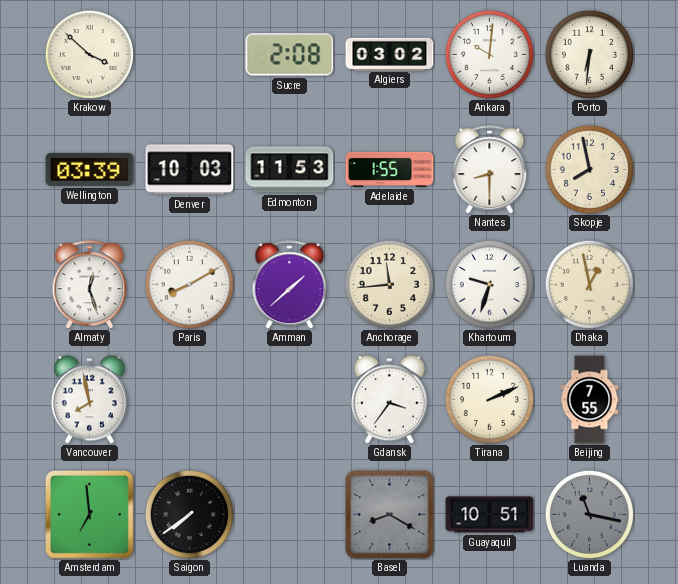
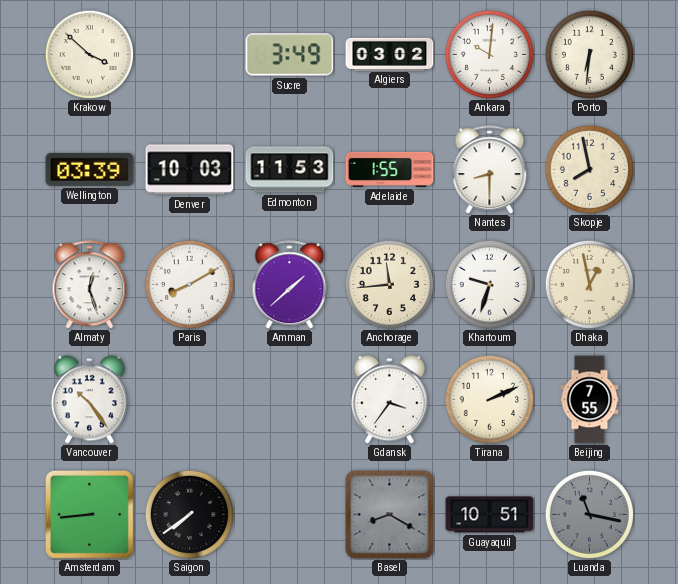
Sucre: 2:08 -> 3:49 (290, 55)
Vancouver: 7:58 -> 10:24 (89, 400)
Amsterdam: 6:59 -> 8:44 (89, 514)
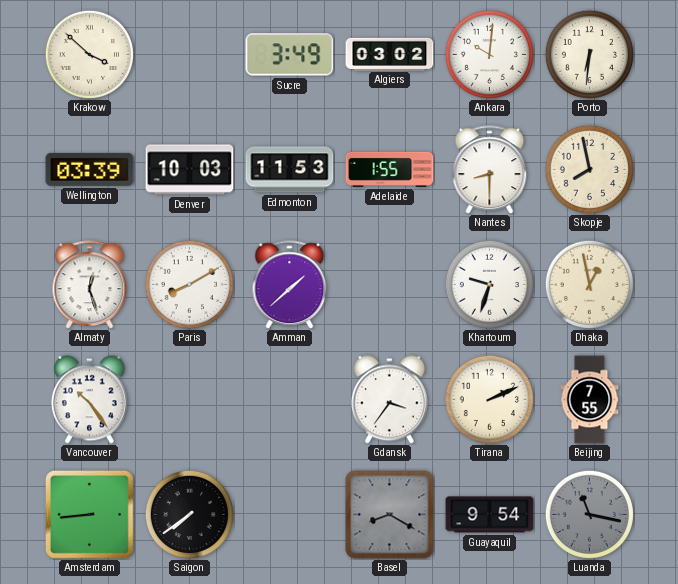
Anchorage: 11:44 -> none (389, 284)
Guayaquil: 10:51 -> 9:54 (490, 515)
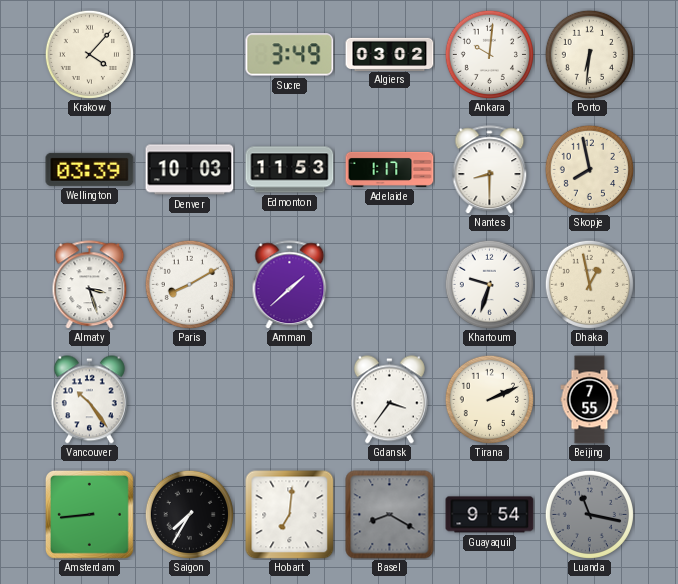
Krakow: 3:52 -> 4:07 (89, 54)
Adelaide: 1:55 -> 1:17 (390, 169)
Almaty: 12:27 -> 3:27 (90, 285)
Saigon: 7:39 -> 7:35 (189, 514)
Hobart: none -> 7:01 (290, 515)
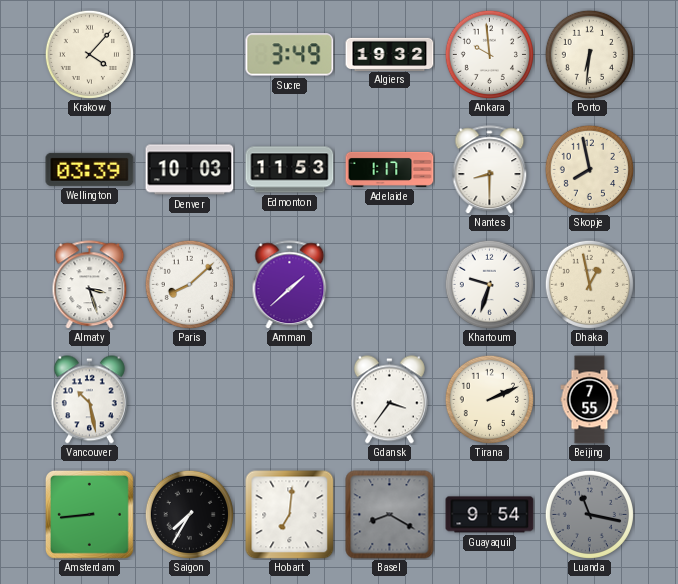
Algiers: 03:02 -> 19:32 (390, 54)
Ankara: 10:01 -> 9:59 (489, 54)
Paris: 8:10 -> 8:08 (189, 284)
Vancouver: 10:24 -> 10:28 (89, 400)
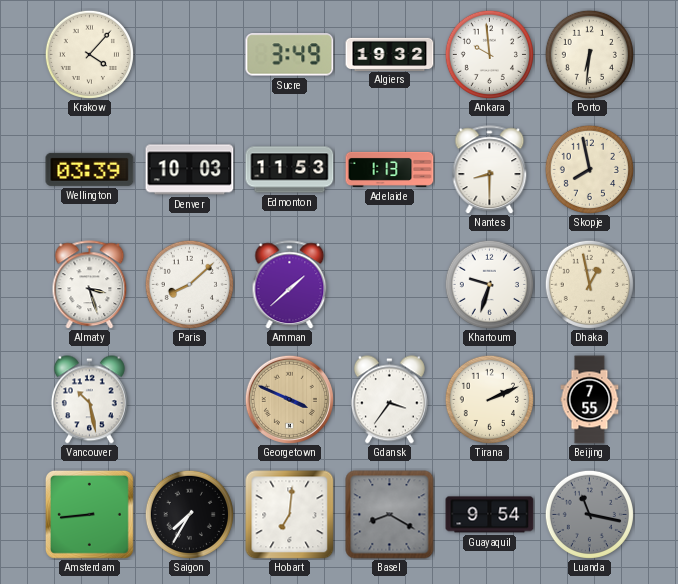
Adelaide: 1:17 -> 1:13 (390, 169)
Georgetown: none -> 3:49 (289, 399)
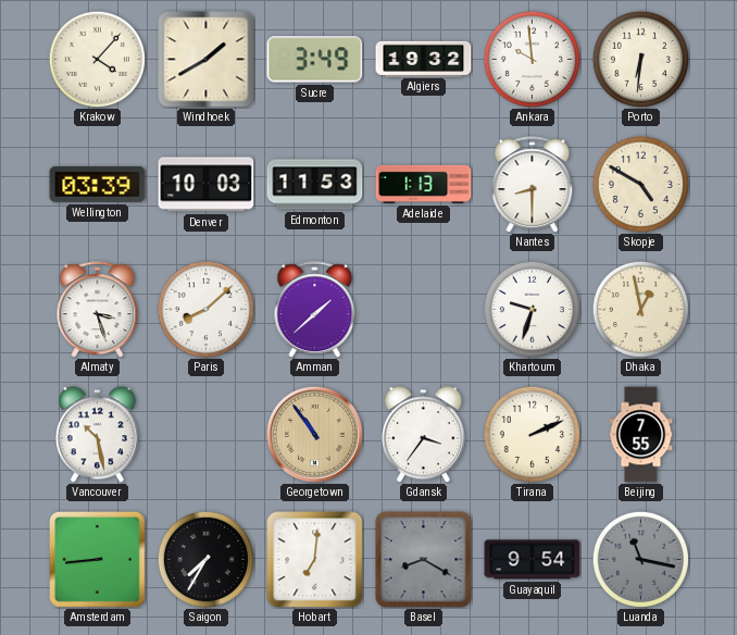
Windhoek: none -> 1:40 (207, 60)
Skopje: 7:58 -> 4:50 (640, 184)
Georgetown: 3:49 -> 10:54 (314, 434)
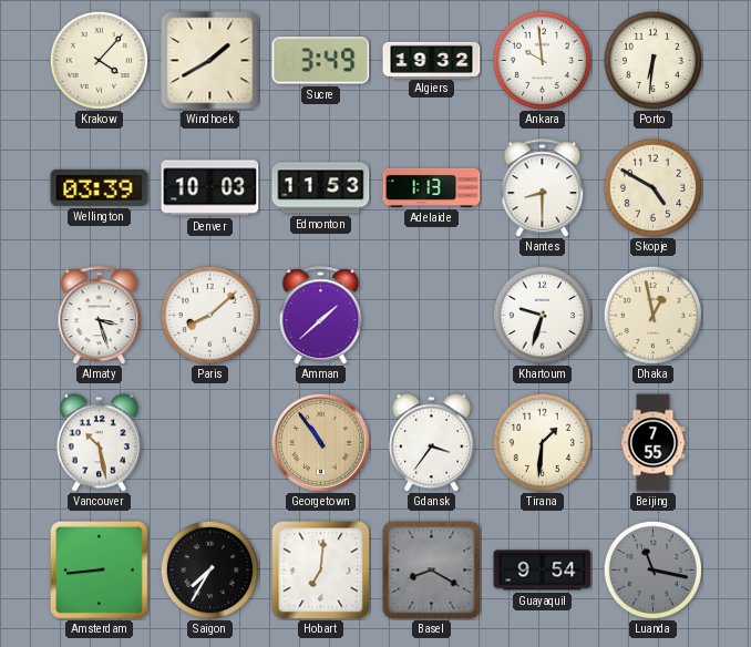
Tirana: 2:11 -> 1:31 (542, 442)
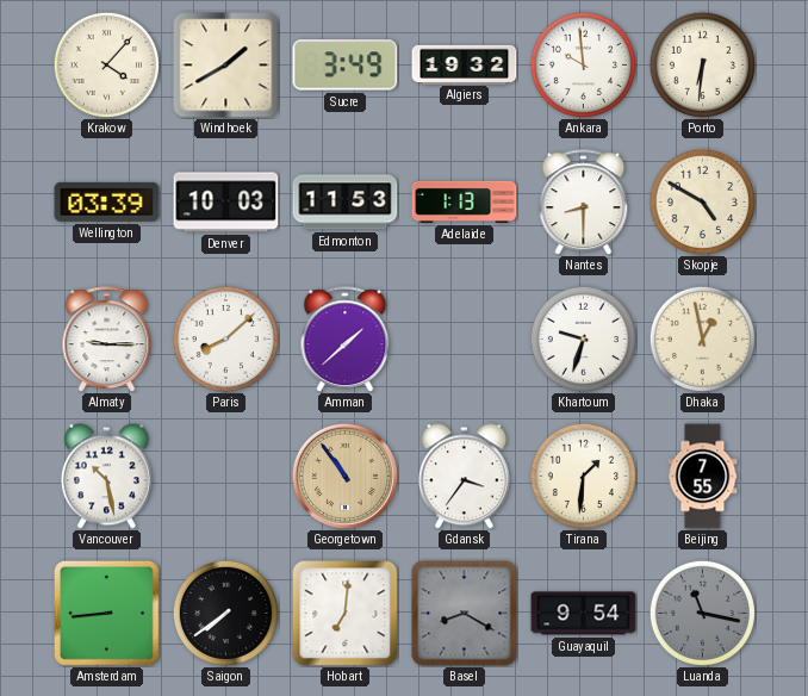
Almaty: 3:27 -> 9:15 (107, 340)
Saigon: 7:35 -> 7:39 (225, 613)
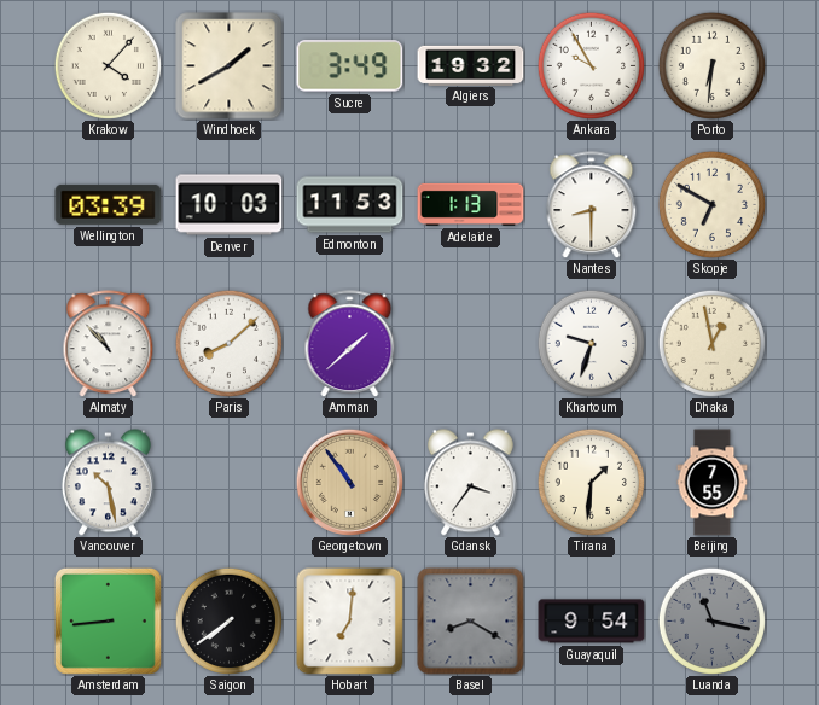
Ankara: 9:59 -> 9:55 (591, 65)
Skopje: 4:50 -> 6:50 (711, 204)
Almaty: 9:15 -> 10:53 (109, 344)
